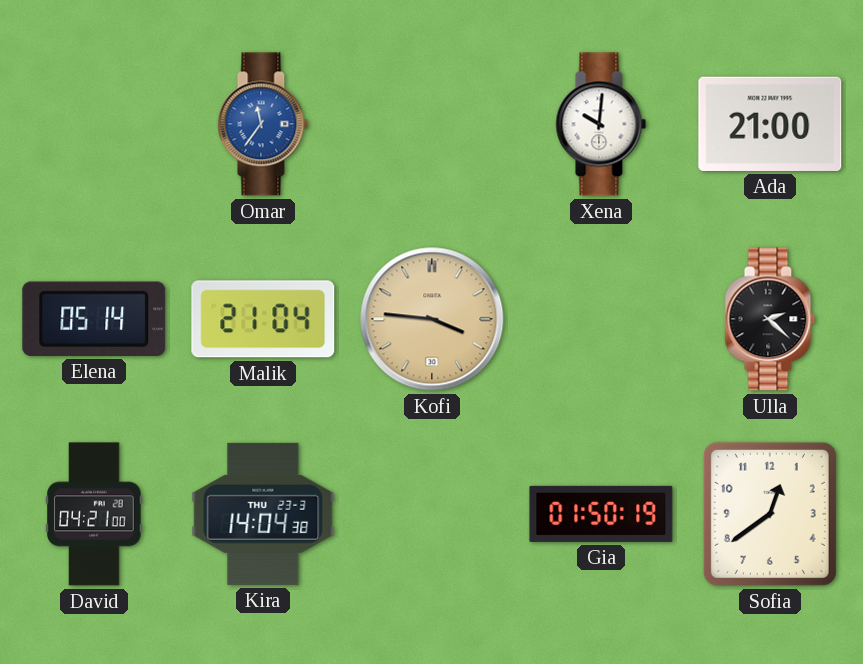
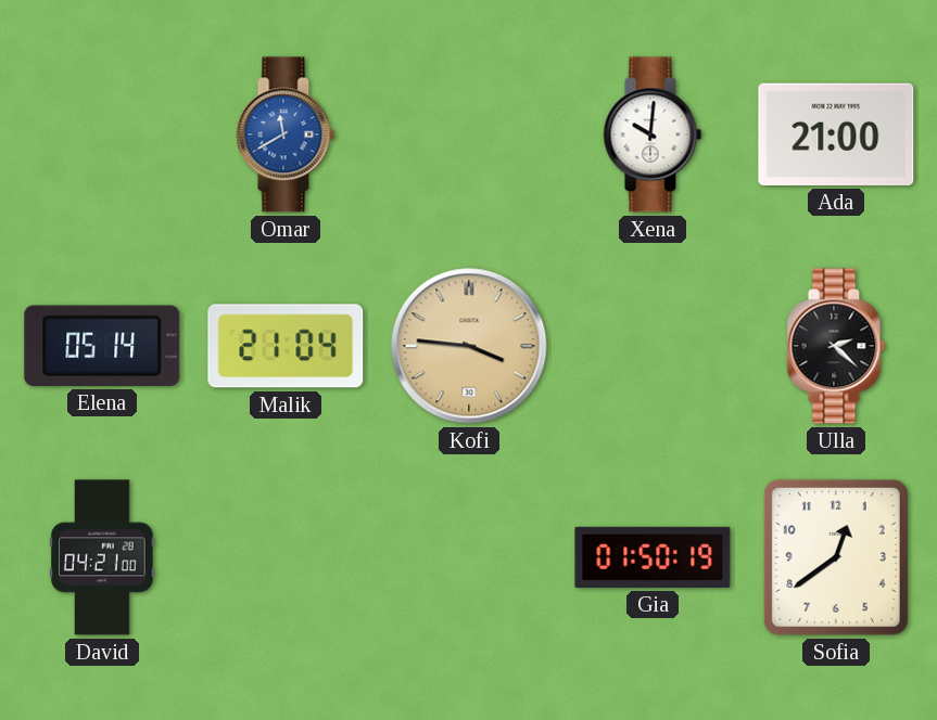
Omar: 11:36 -> 11:40 (286, 134)
Kira: 14:04 -> none (263, 514)
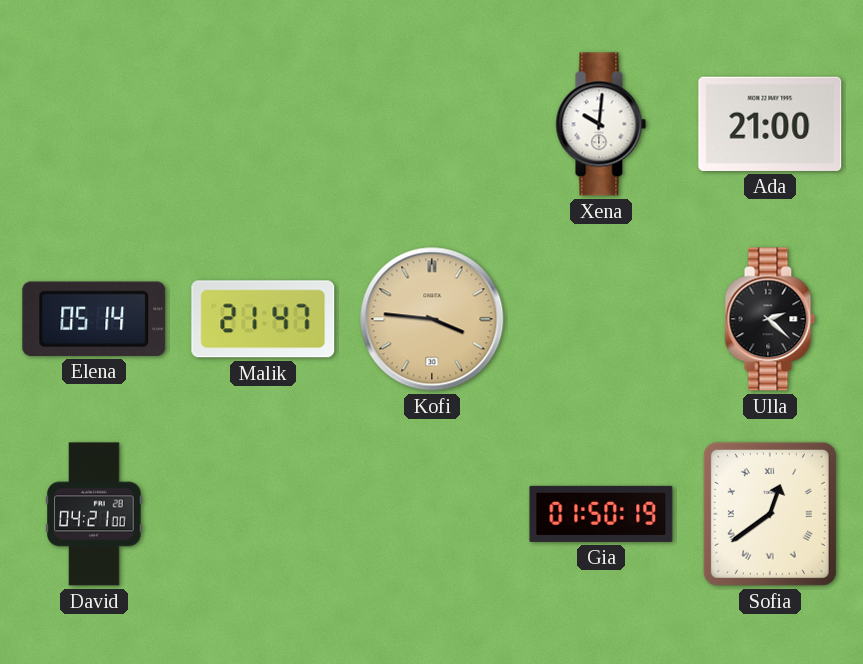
Omar: 11:40 -> none (286, 134)
Malik: 21:04 -> 21:47 (263, 319)
Sofia numerals: Arabic -> Roman (770, 514)
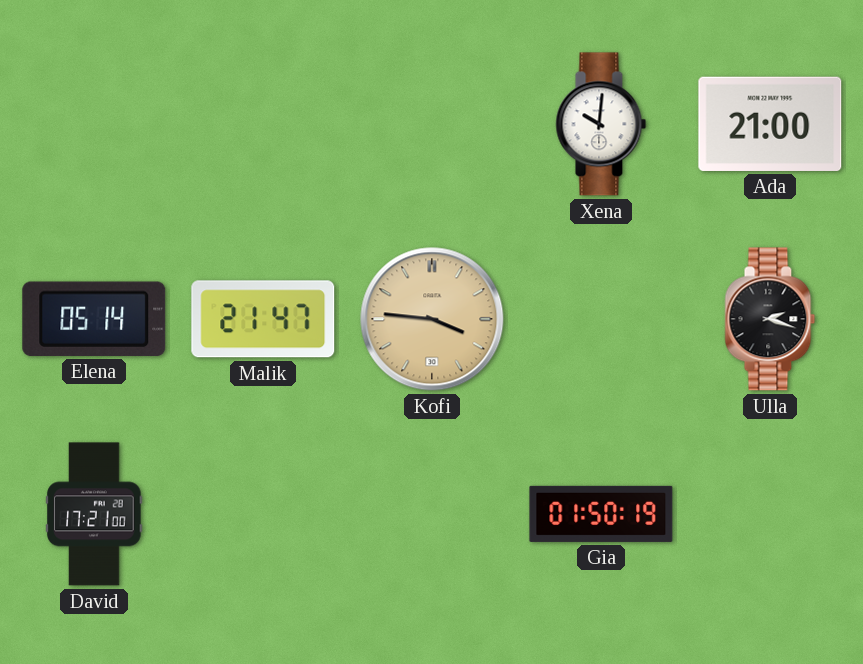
Ulla: 2:22 -> 2:18 (770, 319)
David: 04:21 -> 17:21 (94, 514)
Sofia: 12:39 -> none (770, 514)
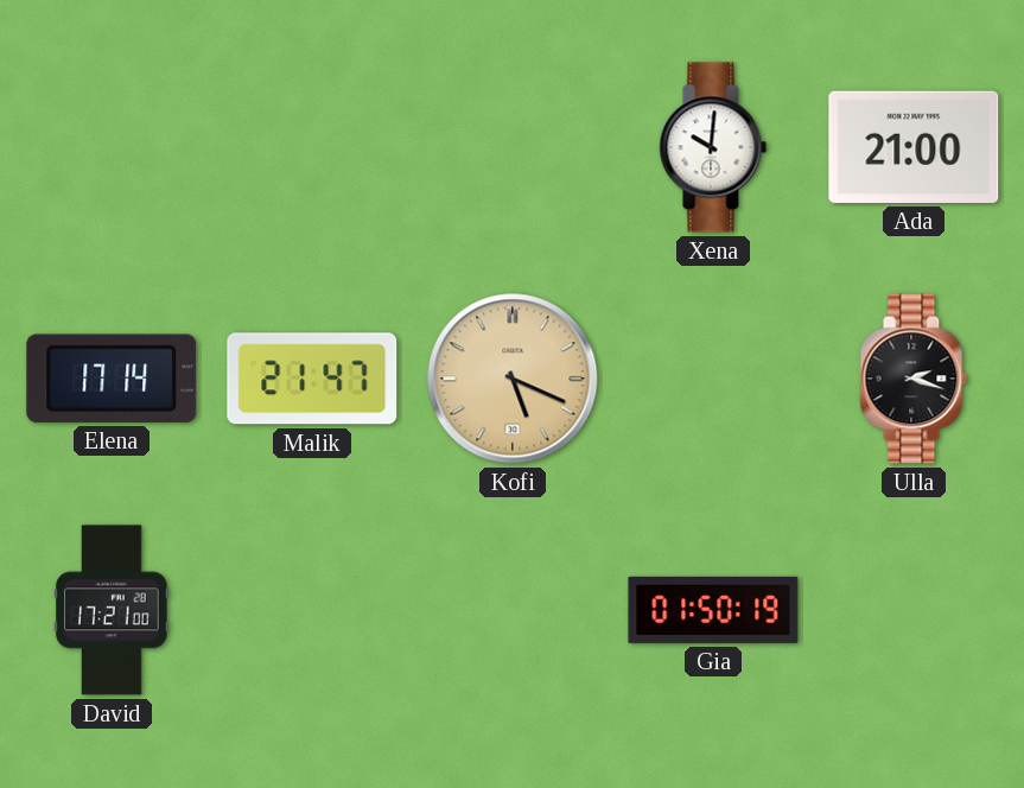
Elena: 05:14 -> 17:14 (112, 379)
Kofi: 3:46 -> 5:19 (513, 379)
